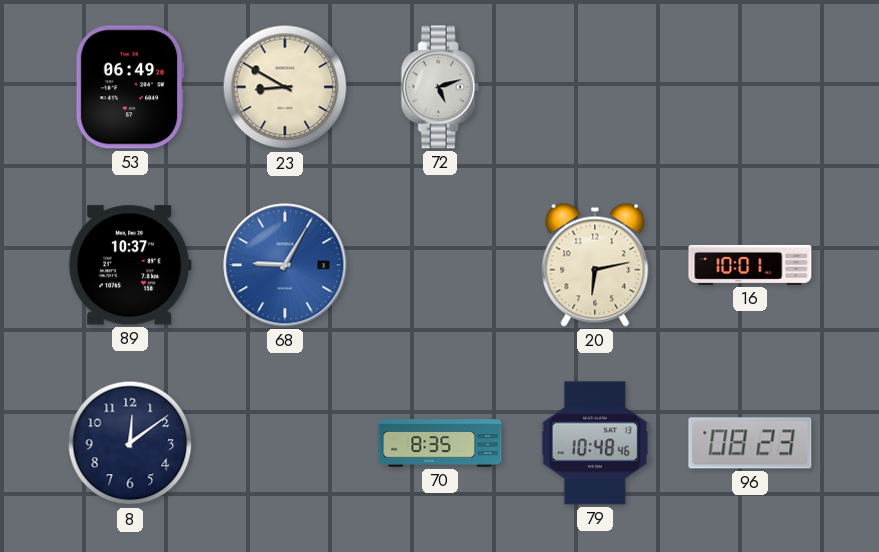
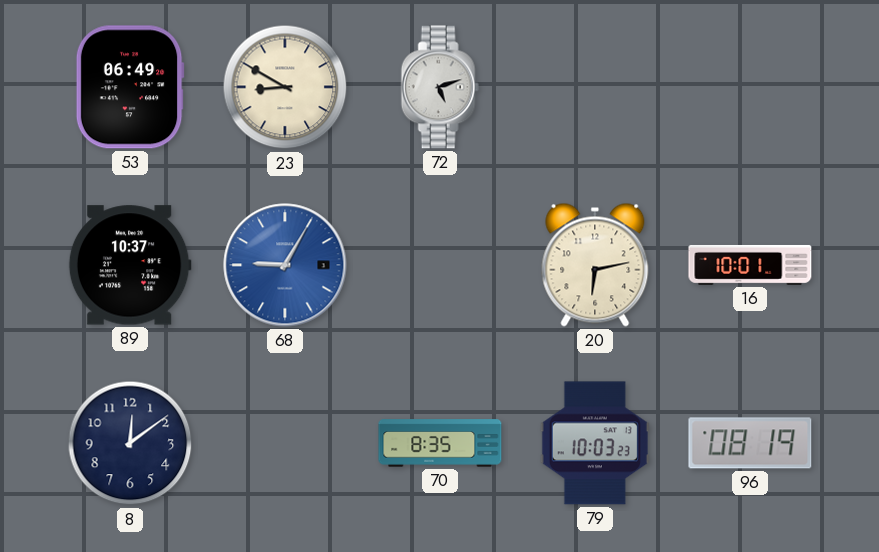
79: 10:48 -> 10:03 (595, 443)
96: 08:23 -> 08:19 (750, 443)
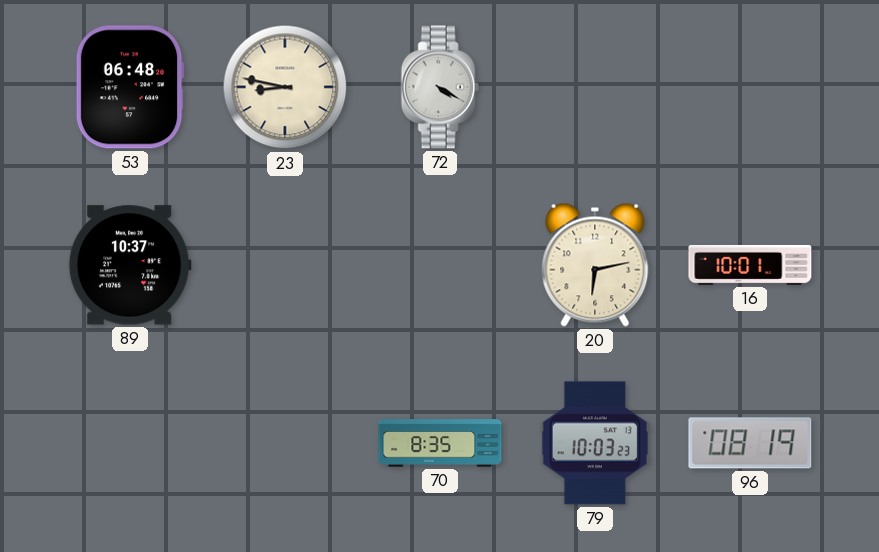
53: 06:49 -> 06:48 (130, 87)
23: 8:50 -> 8:47 (285, 87)
72: 5:12 -> 4:20 (440, 87)
68: 9:05 -> none (285, 265)
8: 12:09 -> none (130, 443)
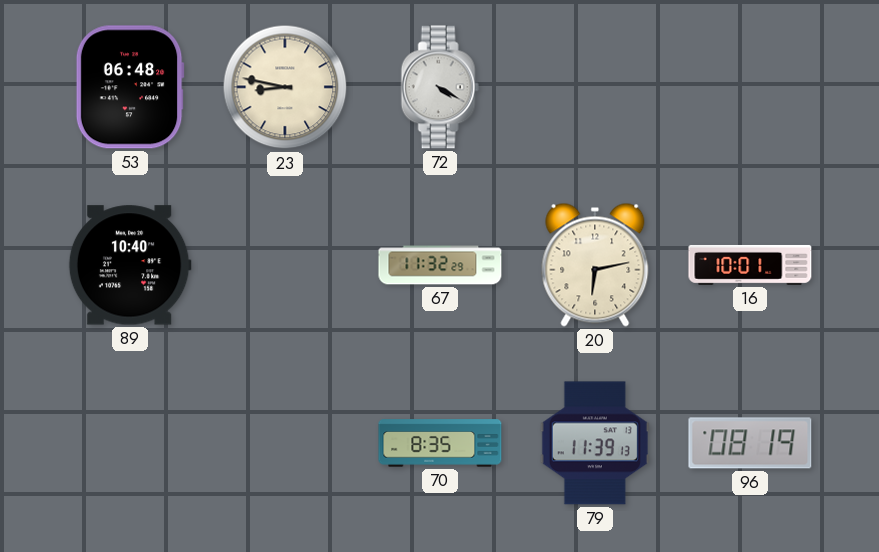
89: 10:37 -> 10:40 (130, 265)
67: none -> 11:32 (440, 265)
79: 10:03 -> 11:39 (595, 443)
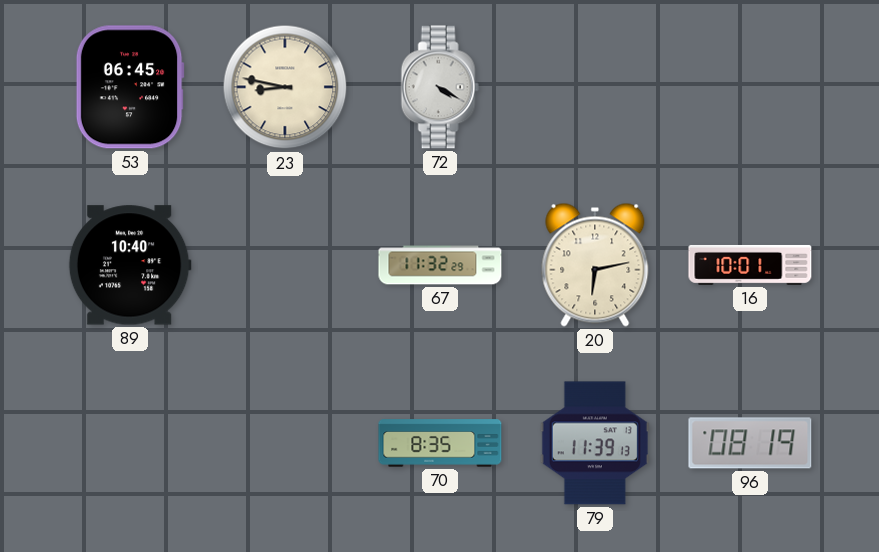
53: 06:48 -> 06:45 (130, 87)
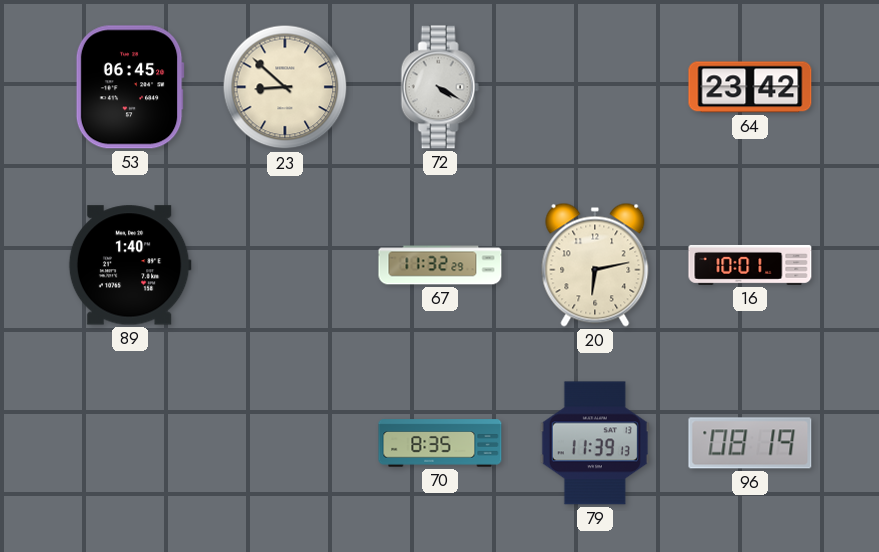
23: 8:47 -> 8:52 (285, 87)
64: none -> 23:42 (750, 87)
89: 10:40 -> 1:40 (130, 265)
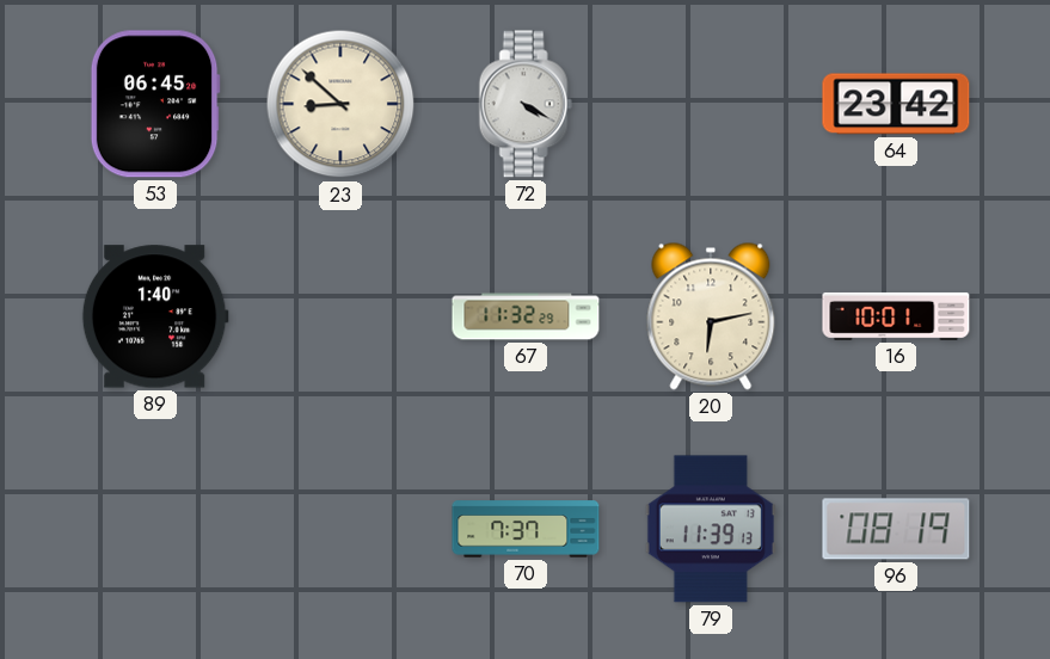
70: 8:35 -> 7:37 (526, 529)
